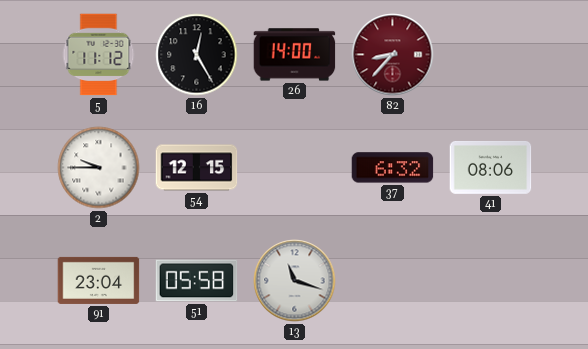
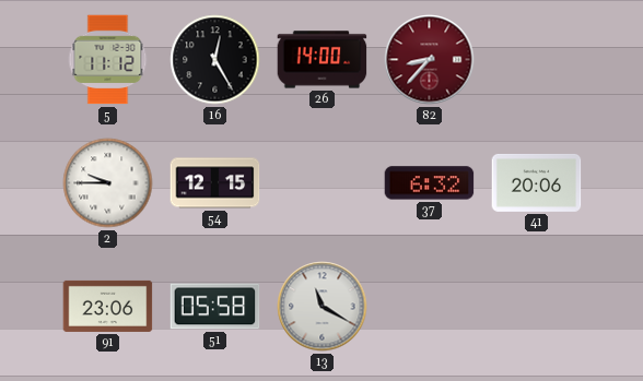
41: 08:06 -> 20:06 (537, 182)
91: 23:04 -> 23:06 (108, 306)
13: 11:18 -> 11:20 (323, 307)
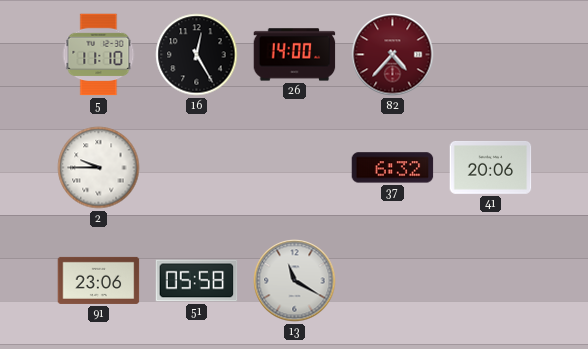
5: 11:12 -> 11:10 (99, 55)
82: 8:37 -> 4:37 (393, 55)
54: 12:15 -> none (215, 183)
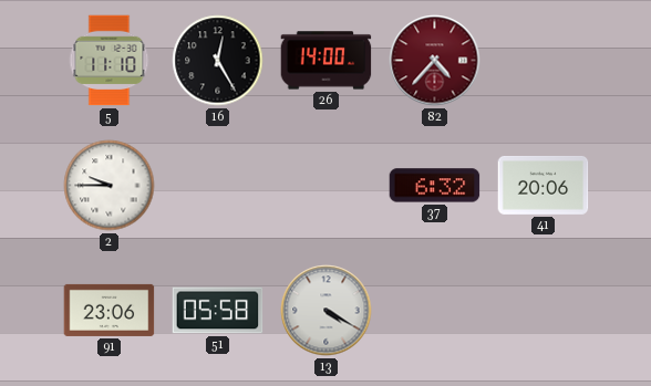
13: 11:20 -> 4:20 (327, 311)
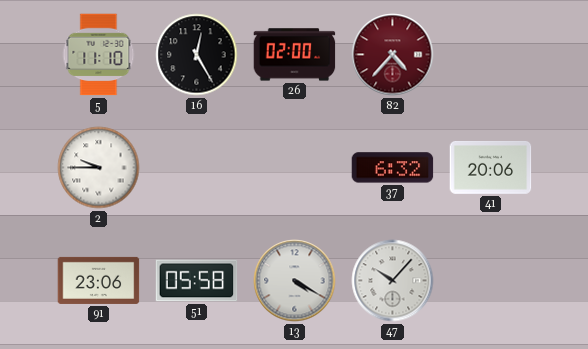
26: 14:00 -> 02:00 (295, 55)
47: none -> 10:07 (393, 281)
